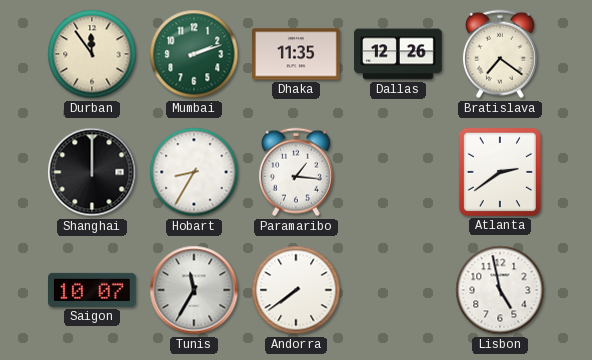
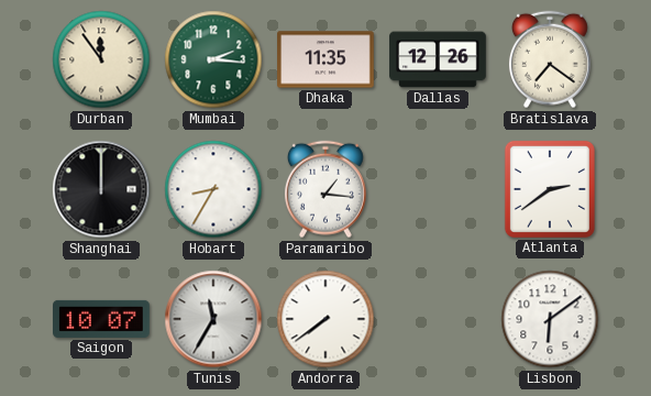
Mumbai: 2:12 -> 2:16 (213, 59)
Lisbon: 4:58 -> 6:09 (550, 319)
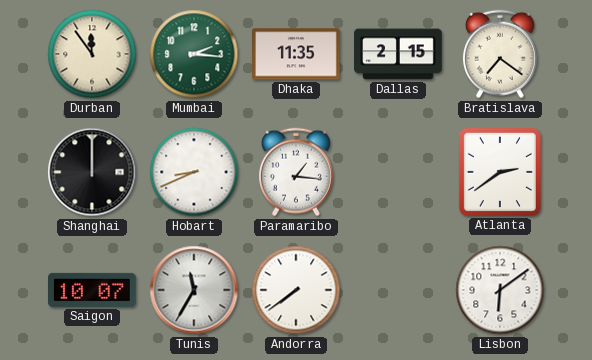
Dallas: 12:26 -> 2:15 (398, 54)
Hobart: 8:35 -> 8:41 (194, 172)
